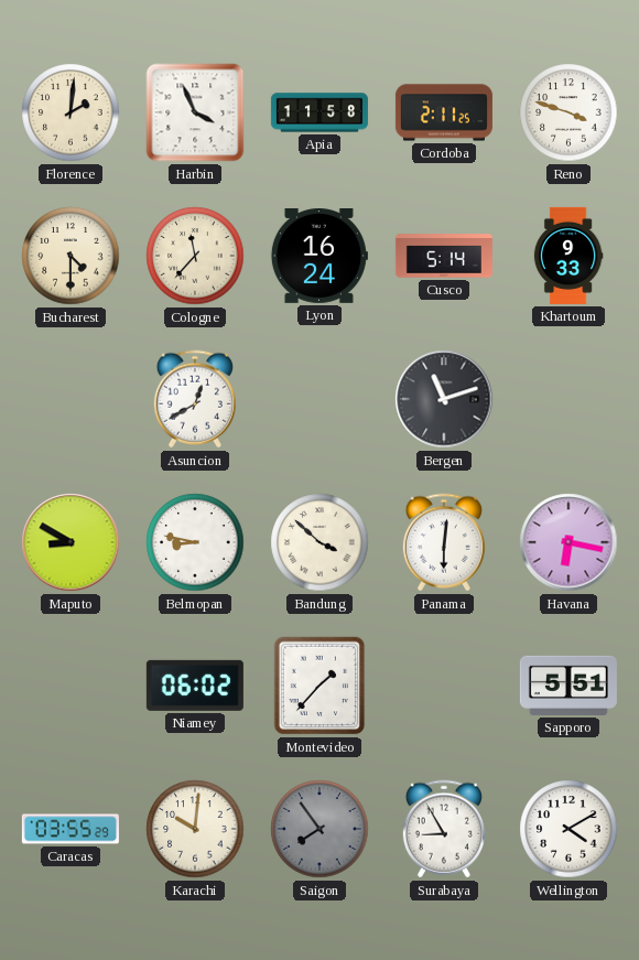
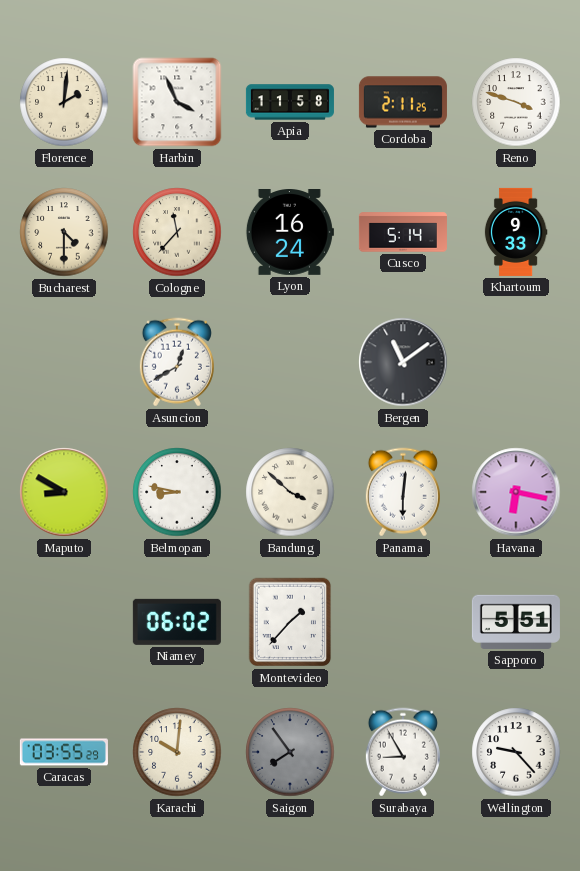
Bergen: 11:12 -> 11:09 (403, 362)
Wellington: 4:10 -> 9:23 (516, 752)
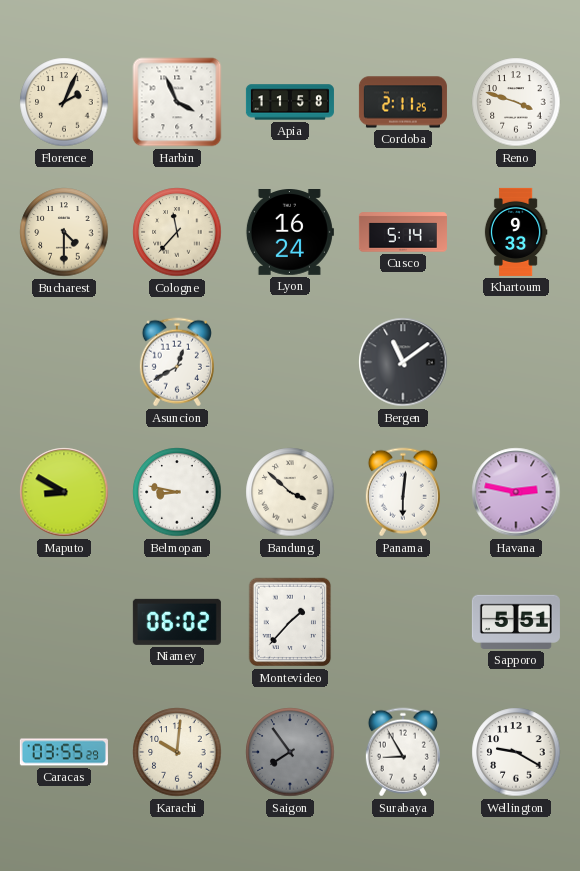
Florence: 2:01 -> 2:04 (64, 102)
Havana: 6:17 -> 2:47 (516, 492)
Wellington: 9:23 -> 9:20 (516, 752)
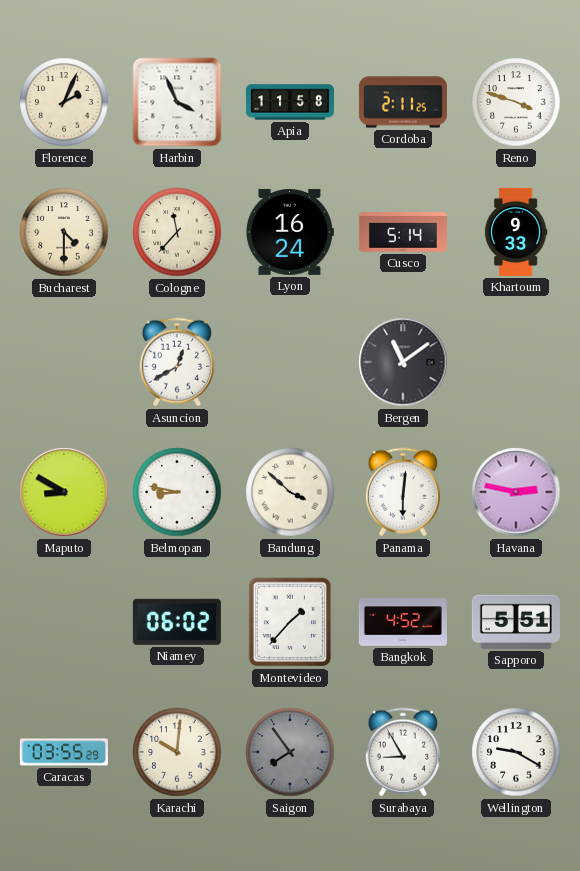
Bangkok: none -> 4:52 (403, 622)
